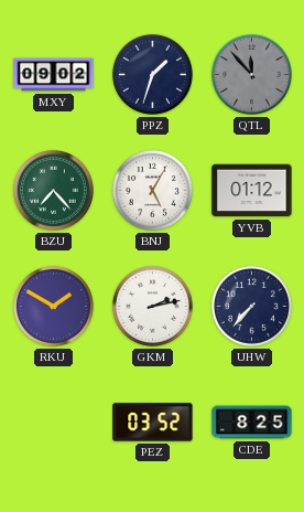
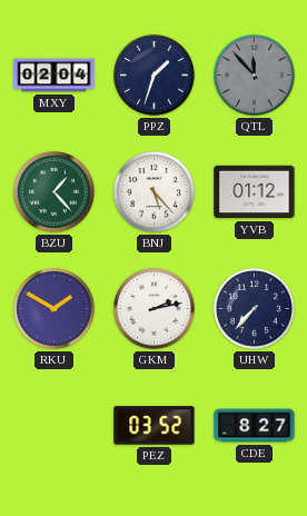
MXY: 09:02 -> 02:04 (55, 76)
BZU: 7:23 -> 1:23 (53, 191)
BNJ: 5:05 -> 5:23 (153, 191)
CDE: 8:25 -> 8:27 (255, 426)
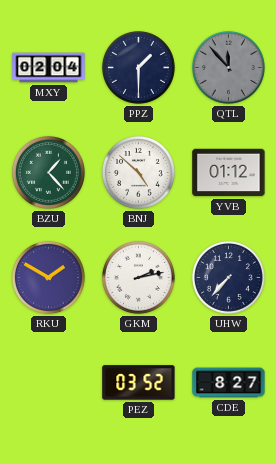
PPZ: 1:33 -> 1:30 (138, 67)
BNJ: 5:23 -> 4:52 (138, 172)
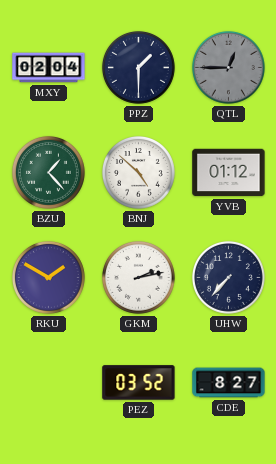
QTL: 11:53 -> 12:45 (228, 67)
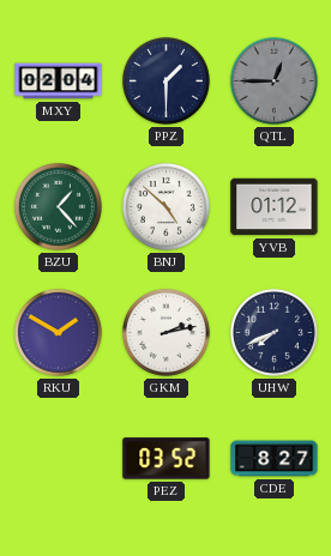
UHW: 7:37 -> 7:41 (273, 332)
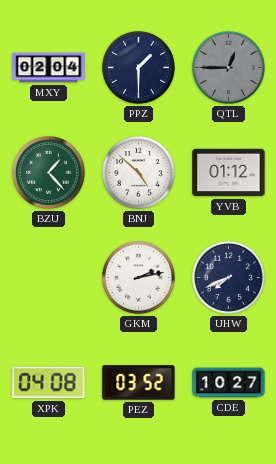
RKU: 1:50 -> none (58, 332)
XPK: none -> 04:08 (49, 383)
CDE: 8:27 -> 10:27 (229, 383)
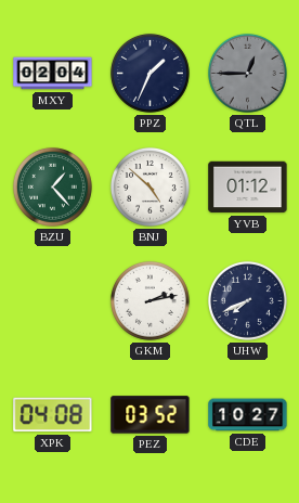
PPZ: 1:30 -> 1:34 (149, 73)
